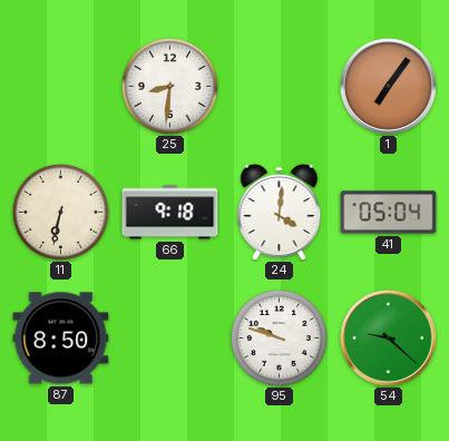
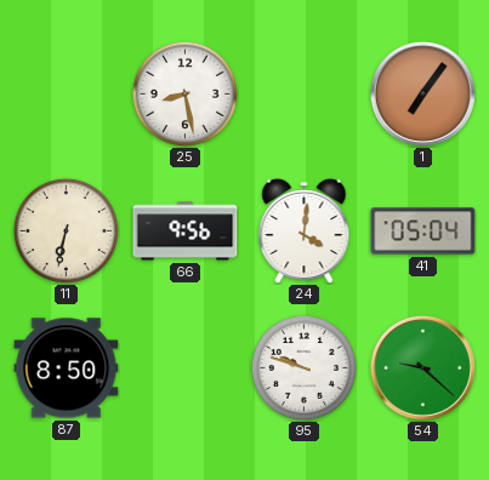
25: 8:31 -> 8:28 (184, 93)
66: 9:18 -> 9:56 (186, 232)
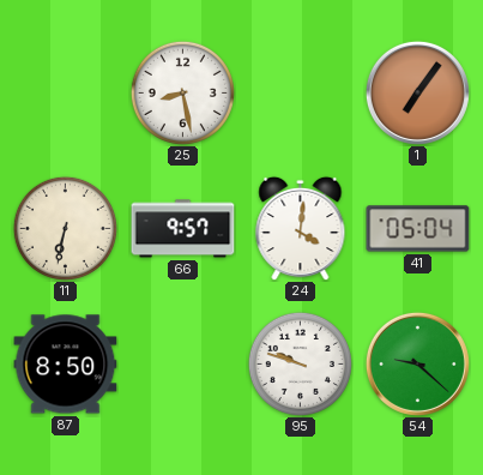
66: 9:56 -> 9:57 (183, 229)
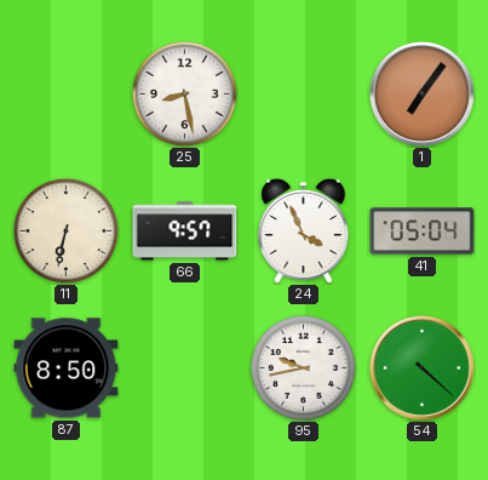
24: 4:01 -> 3:56 (304, 230)
95: 9:48 -> 9:43 (303, 367)
54: 9:22 -> 4:22 (421, 367)
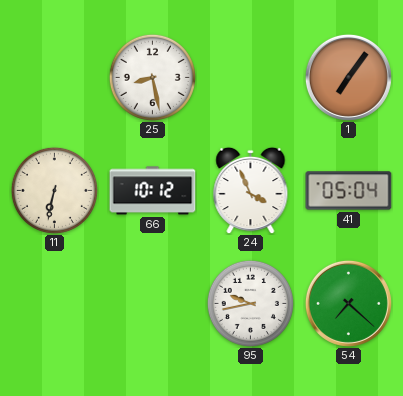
66: 9:57 -> 10:12 (153, 191)
87: 8:50 -> none (67, 368)
54: 4:22 -> 7:22 (348, 303)
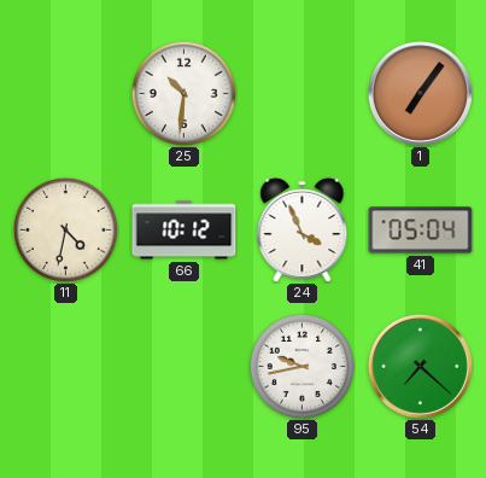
25: 8:28 -> 10:31 (183, 93)
11: 6:32 -> 4:32 (65, 229)
